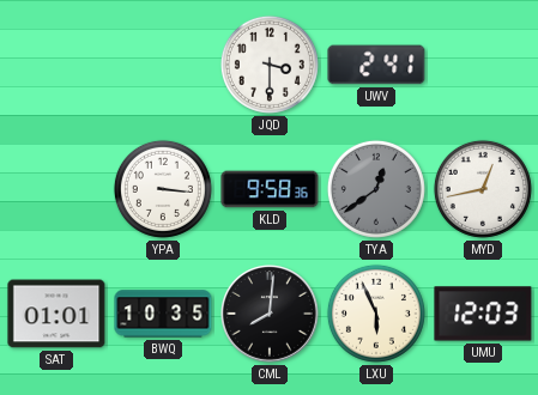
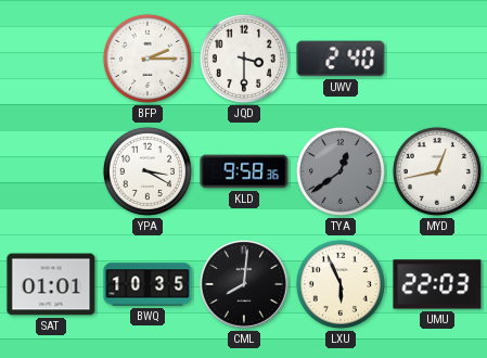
BFP: none -> 2:15 (148, 59)
UWV: 2:41 -> 2:40 (341, 59)
YPA: 3:16 -> 3:20 (148, 171)
UMU: 12:03 -> 22:03 (437, 284)
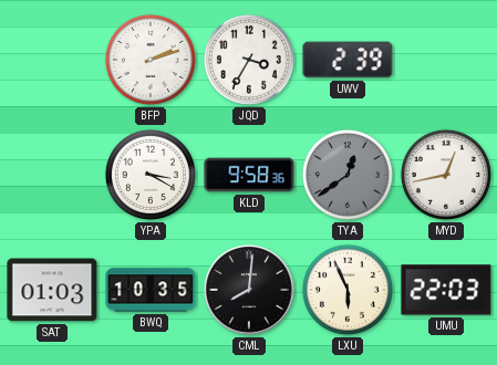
BFP: 2:15 -> 2:12 (151, 60)
JQD: 3:30 -> 3:35 (249, 60)
UWV: 2:40 -> 2:39 (348, 60)
SAT: 01:01 -> 01:03 (52, 290)
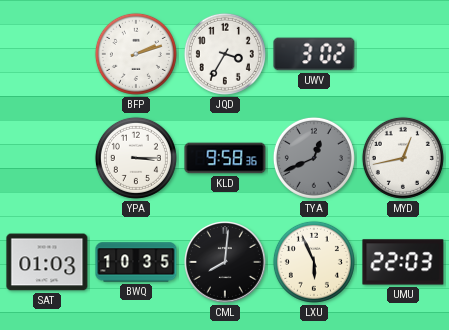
UWV: 2:39 -> 3:02 (314, 54)
YPA: 3:20 -> 3:15 (136, 158)
TYA: 12:39 -> 12:41 (314, 158)
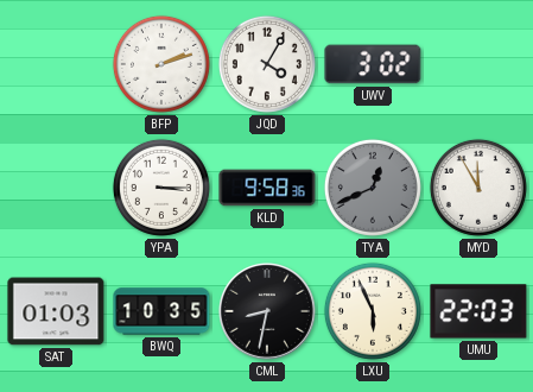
JQD: 3:35 -> 4:05 (267, 64)
MYD: 12:43 -> 11:55 (478, 188)
CML: 8:01 -> 8:32 (268, 312)
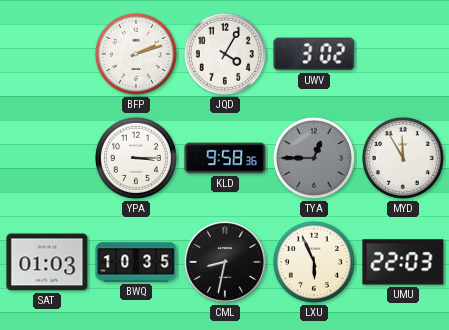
TYA: 12:41 -> 12:45 (314, 158)
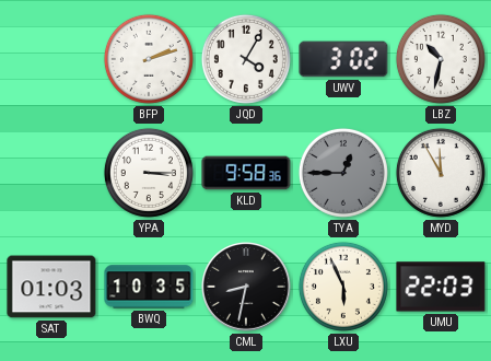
LBZ: none -> 10:32 (441, 59)
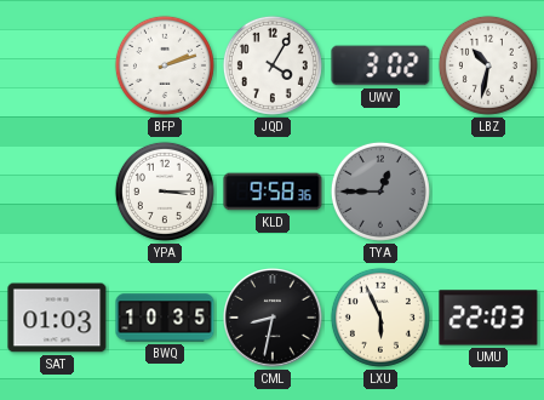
MYD: 11:55 -> none (441, 173)
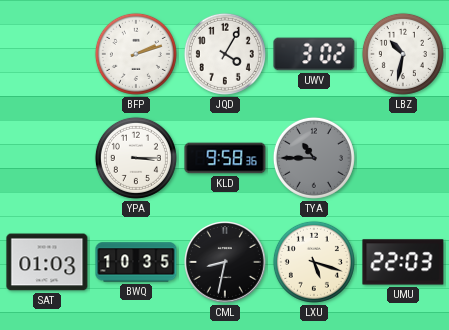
TYA: 12:45 -> 10:45 (314, 158)
LXU: 5:56 -> 5:18 (314, 262)
